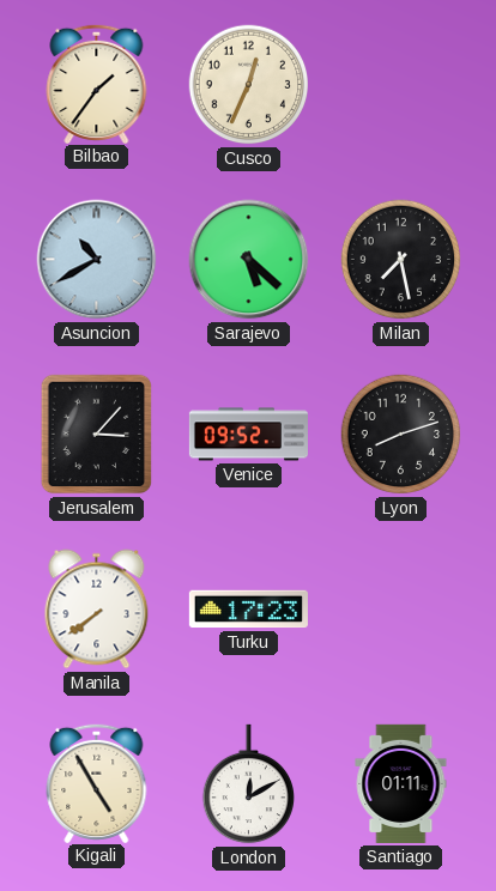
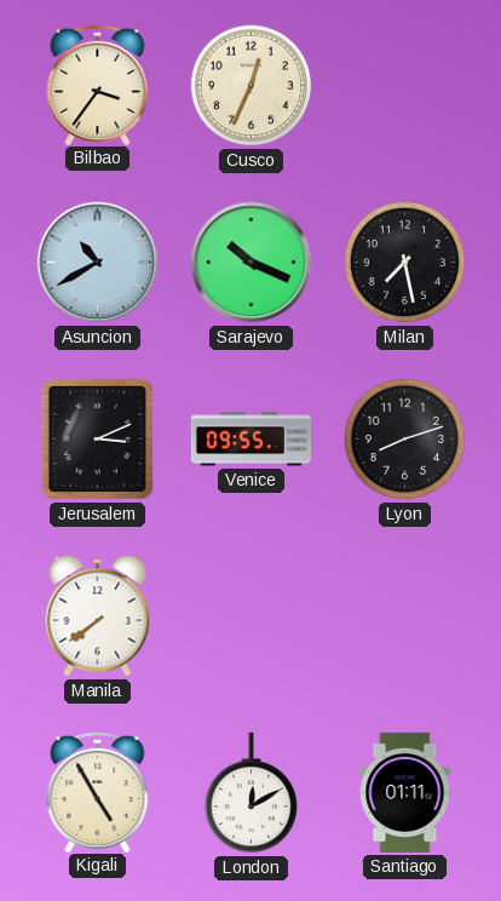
Bilbao: 1:36 -> 3:36 (98, 84)
Sarajevo: 5:22 -> 10:19 (252, 263)
Jerusalem: 3:07 -> 3:11 (98, 440)
Venice: 09:52 -> 09:55 (250, 440)
Turku: 17:23 -> none (248, 610)
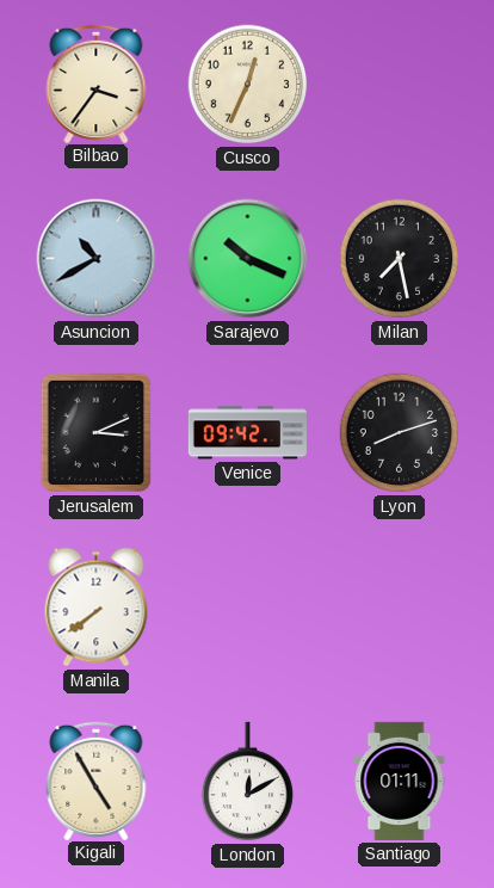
Venice: 09:55 -> 09:42 (247, 433)
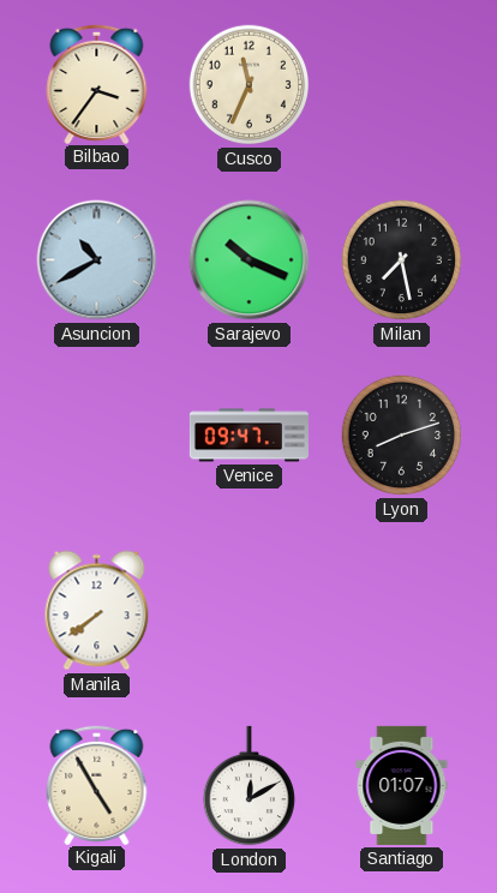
Cusco: 12:34 -> 11:34 (250, 85)
Jerusalem: 3:11 -> none (97, 433)
Venice: 09:42 -> 09:47 (248, 436)
Santiago: 01:11 -> 01:07 (402, 785)
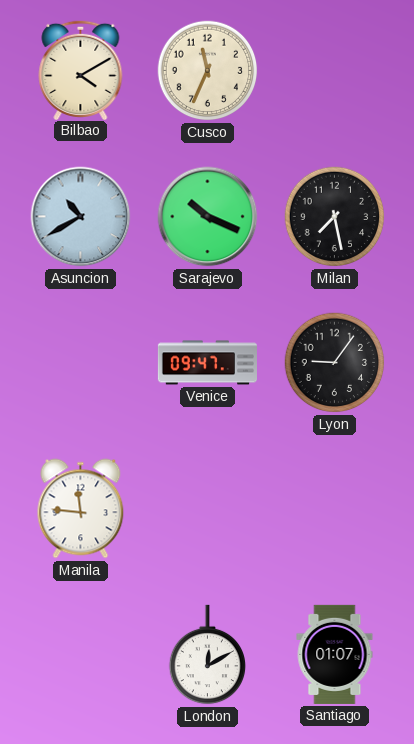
Bilbao: 3:36 -> 4:10 (81, 69)
Lyon: 8:12 -> 9:06 (335, 363)
Manila: 7:39 -> 11:46 (81, 509)
Kigali: 4:55 -> none (97, 784)
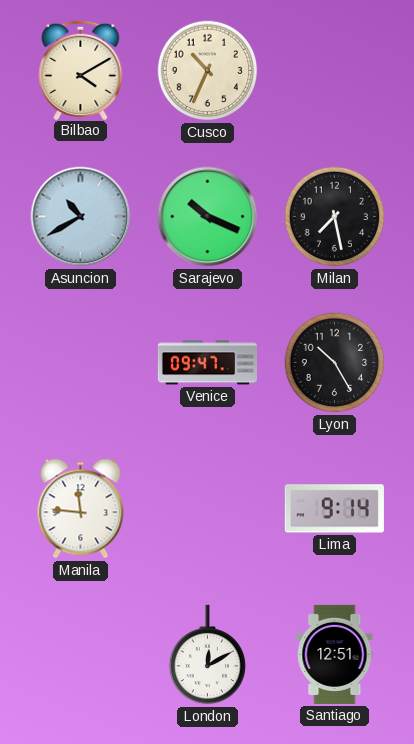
Cusco: 11:34 -> 10:34 (208, 71)
Lyon: 9:06 -> 10:25 (335, 363)
Lima: none -> 9:14 (334, 509)
Santiago: 01:07 -> 12:51 (335, 654)
